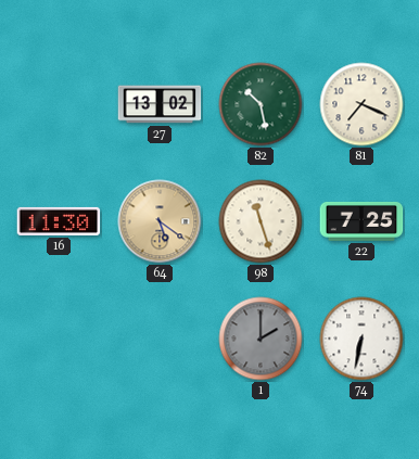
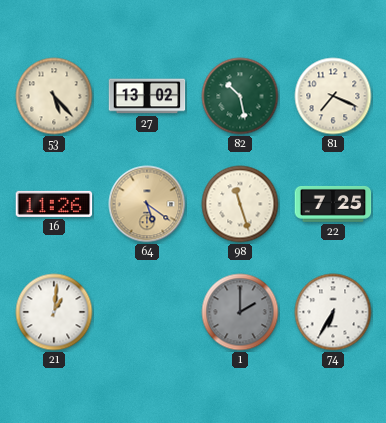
53: none -> 5:23 (54, 96)
16: 11:30 -> 11:26 (54, 204)
21: none -> 1:01 (54, 312)
74: 6:32 -> 6:35 (333, 312)
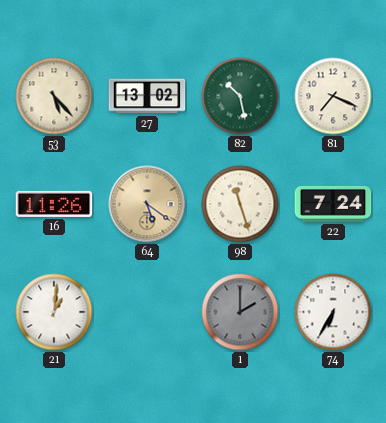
22: 7:25 -> 7:24 (333, 204)
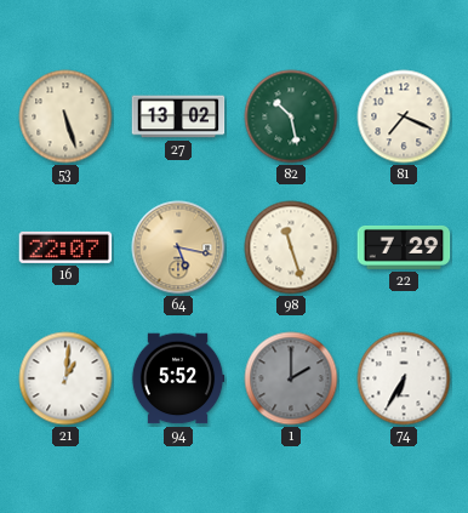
53: 5:23 -> 5:27 (65, 116)
16: 11:26 -> 22:07 (65, 247)
64: 5:21 -> 5:17 (178, 247)
22: 7:24 -> 7:29 (404, 247)
94: none -> 5:52 (178, 378)
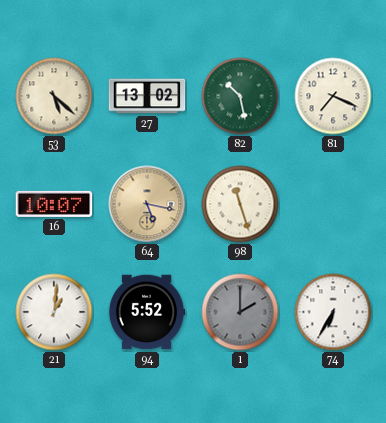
53: 5:27 -> 5:22 (54, 96)
16: 22:07 -> 10:07 (54, 204)
22: 7:29 -> none (404, 247)
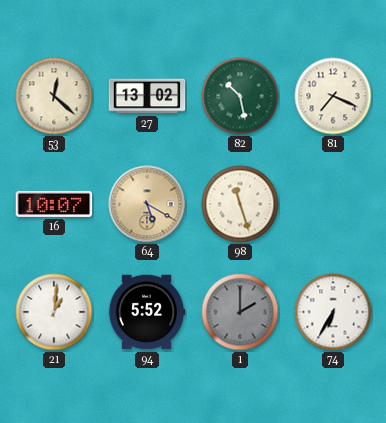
53: 5:22 -> 12:22 (54, 96)
64: 5:17 -> 5:20 (147, 204)
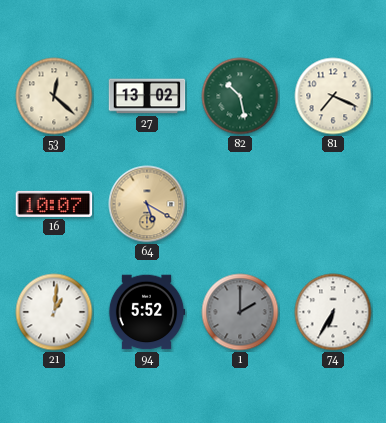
98: 11:27 -> none (240, 204)
